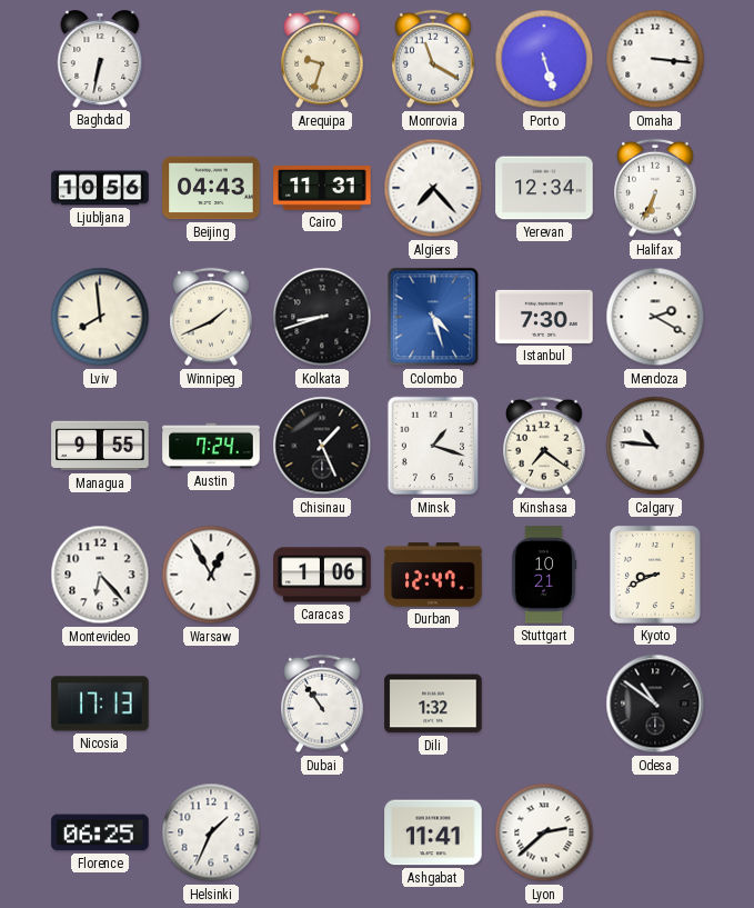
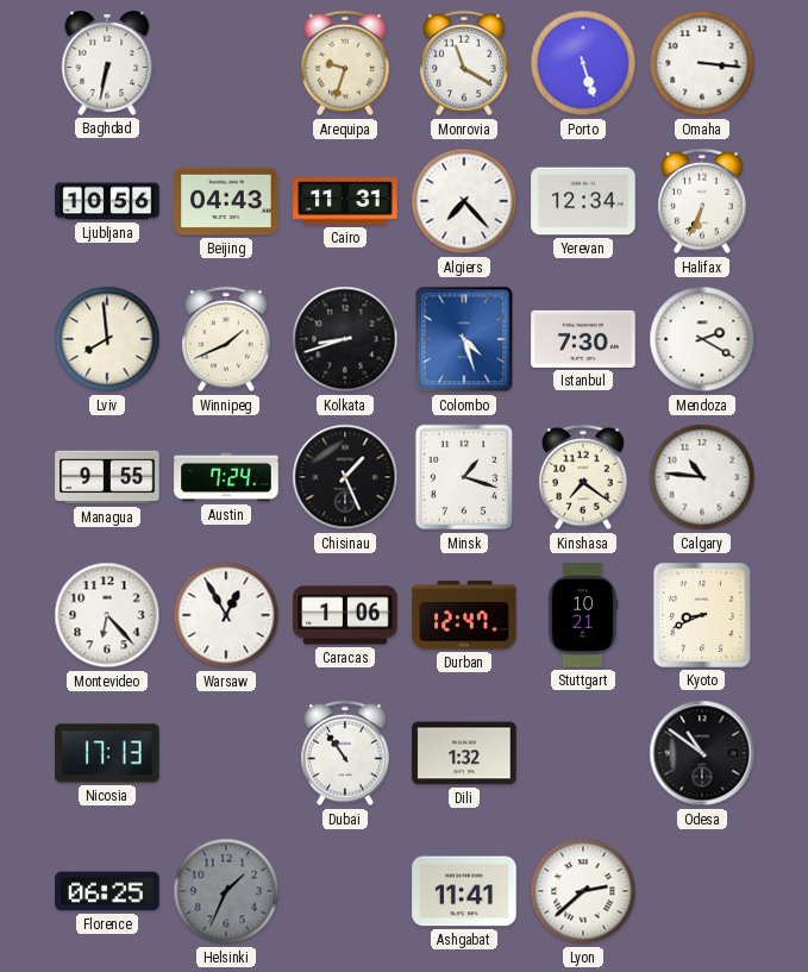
Helsinki dial: white -> grey (226, 891)
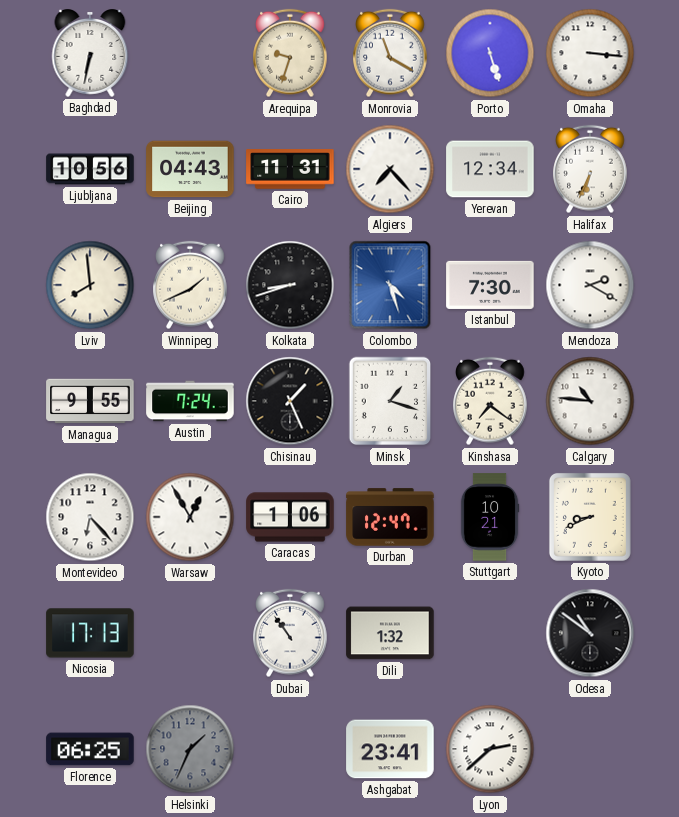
Ashgabat: 11:41 -> 23:41 (390, 749)
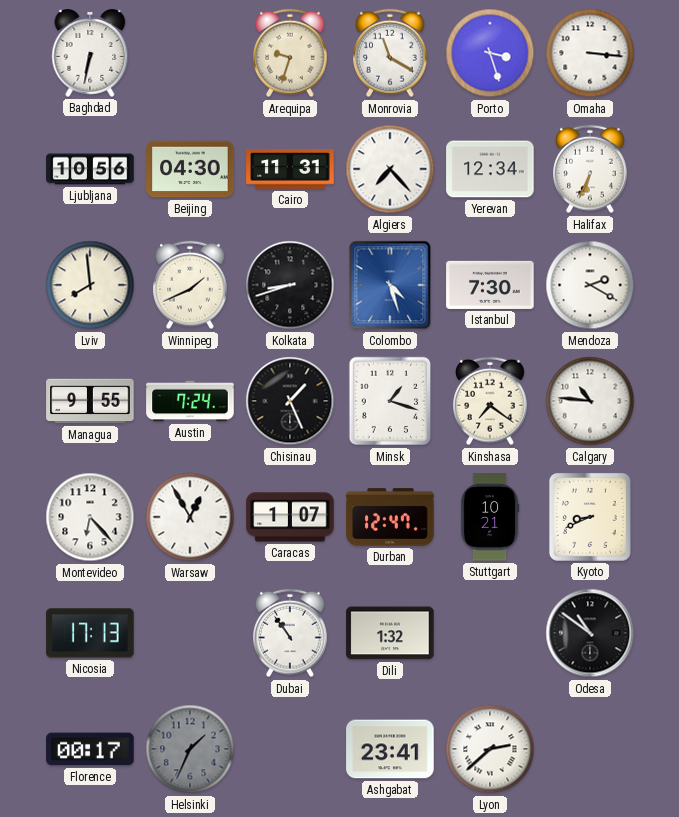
Porto: 5:27 -> 3:27 (490, 53)
Beijing: 04:43 -> 04:30 (190, 169)
Caracas: 1:06 -> 1:07 (290, 517)
Florence: 06:25 -> 00:17 (90, 749)
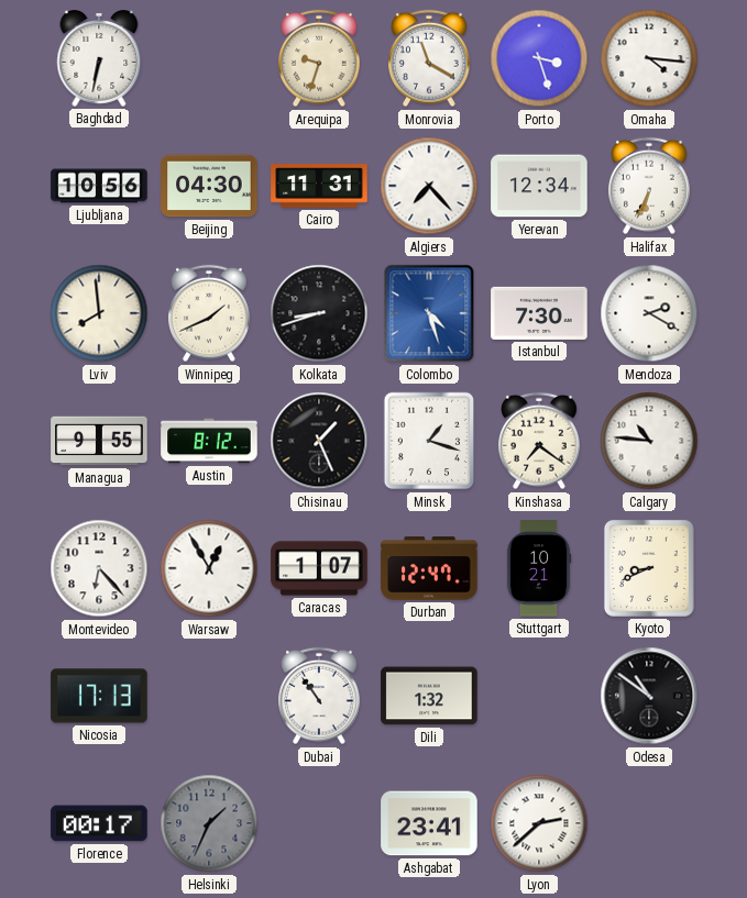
Omaha: 3:16 -> 4:16 (649, 58)
Austin: 7:24 -> 8:12 (209, 441)
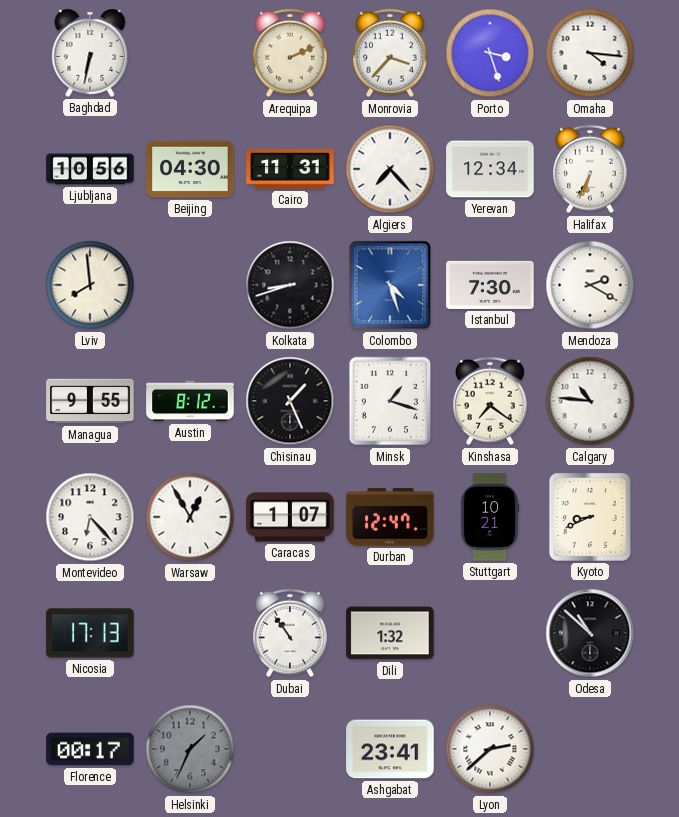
Arequipa: 9:33 -> 2:11 (290, 53)
Monrovia: 11:20 -> 3:37 (390, 53)
Winnipeg: 1:41 -> none (209, 313)
Odesa: 10:51 -> 10:52 (590, 633)
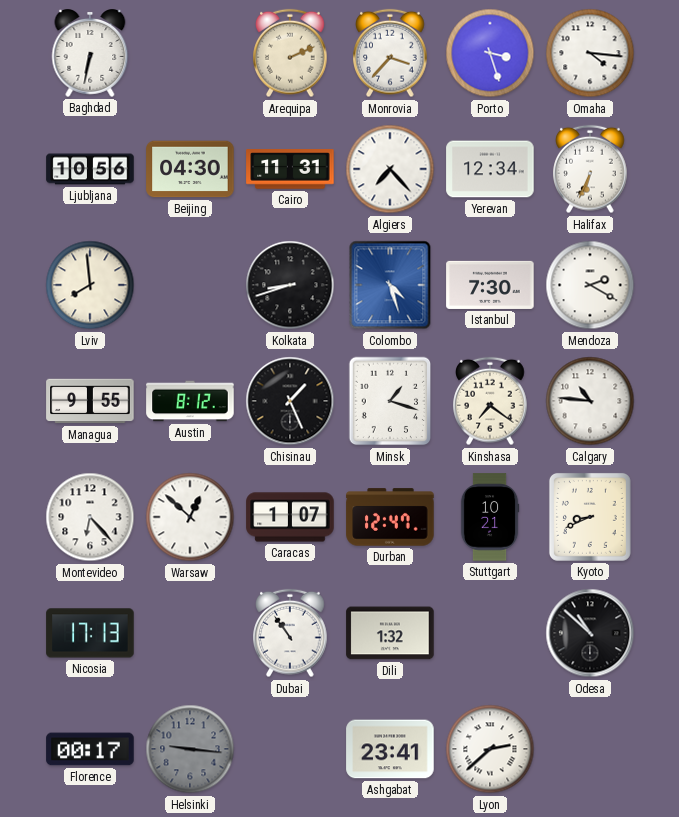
Warsaw: 12:55 -> 12:52 (190, 517)
Helsinki: 1:34 -> 9:16 (190, 749)
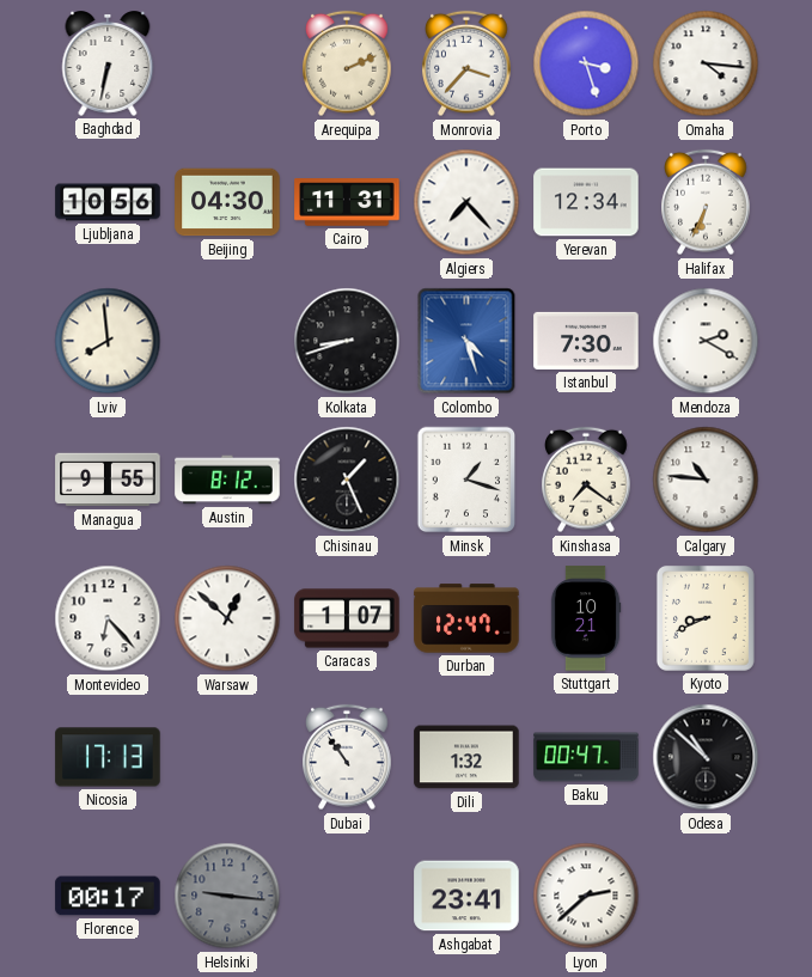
Baku: none -> 00:47 (586, 757)
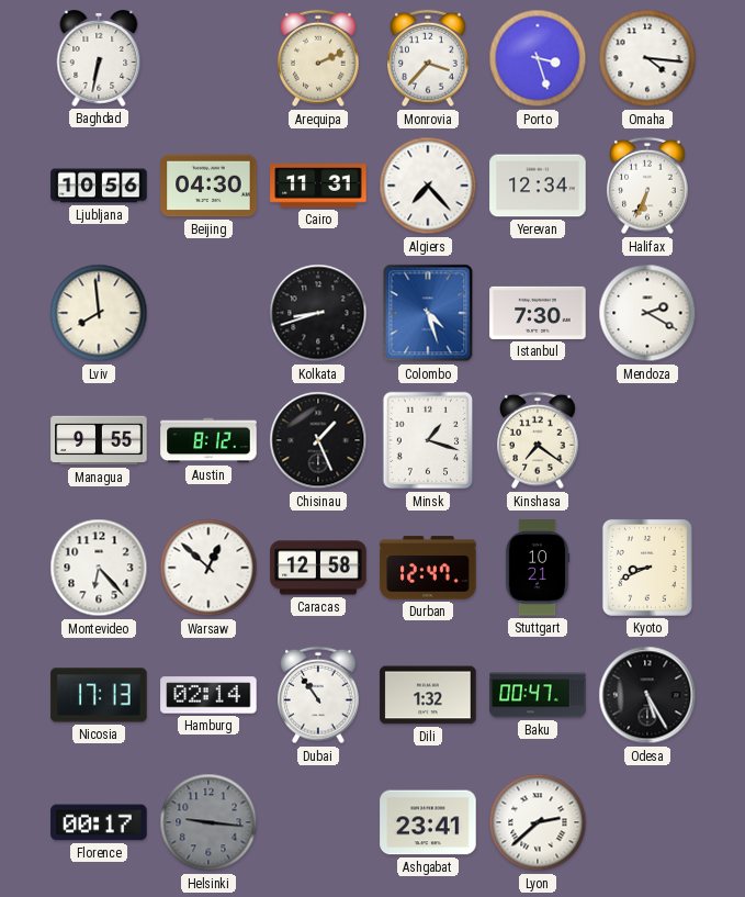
Calgary: 10:46 -> none (706, 480)
Caracas: 1:07 -> 12:58 (318, 568)
Hamburg: none -> 02:14 (208, 695)
Odesa: 10:52 -> 5:25 (647, 695)
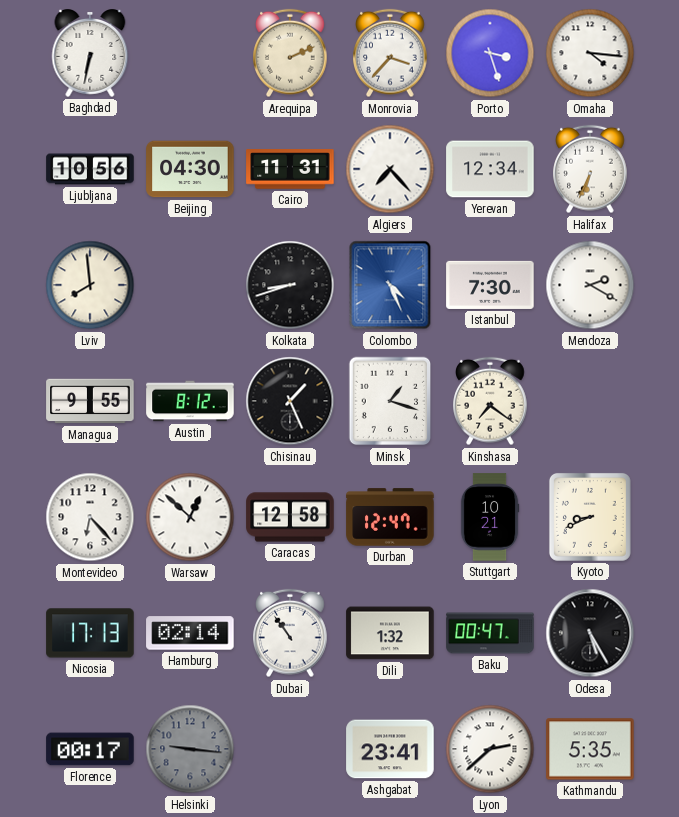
Colombo: 4:27 -> 4:26 (390, 285)
Kathmandu: none -> 5:35 (590, 749)
